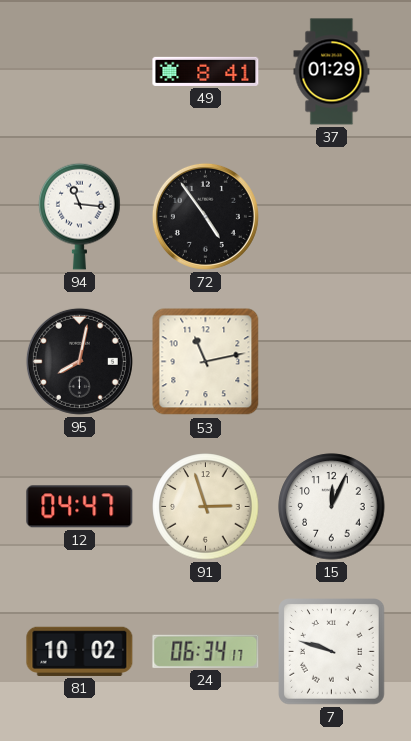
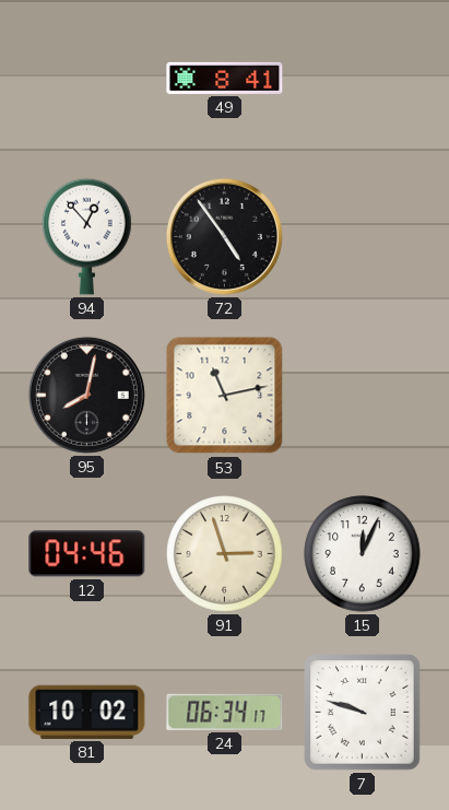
37: 01:29 -> none (332, 72)
94: 11:16 -> 12:53 (87, 236)
12: 04:47 -> 04:46 (87, 554)
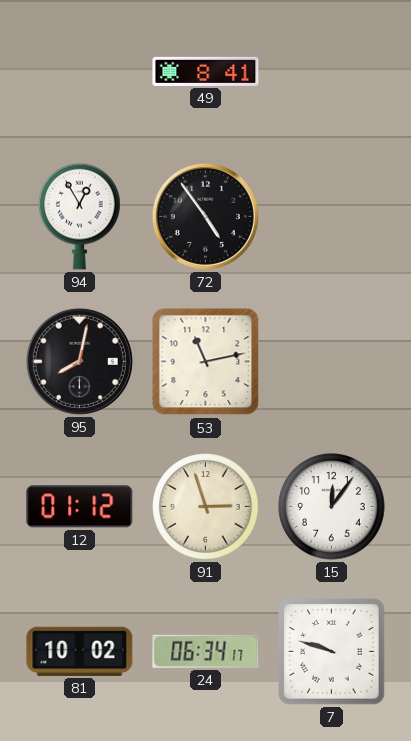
94: 12:53 -> 12:55 (80, 216)
12: 04:46 -> 01:12 (80, 507)
15: 12:04 -> 12:06 (332, 507)
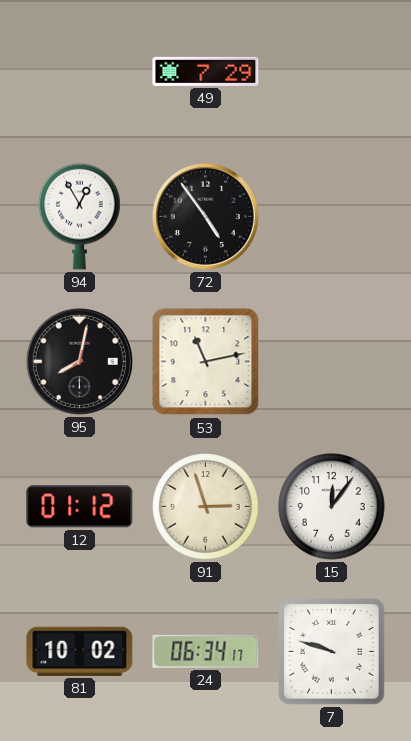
49: 8:41 -> 7:29 (206, 71)
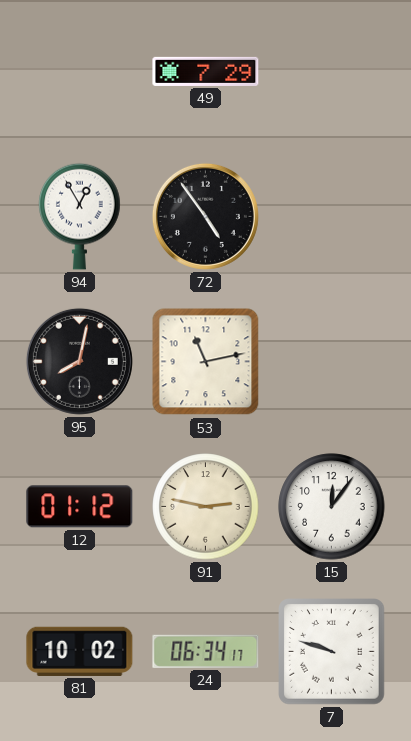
91: 2:57 -> 2:47 (206, 507)
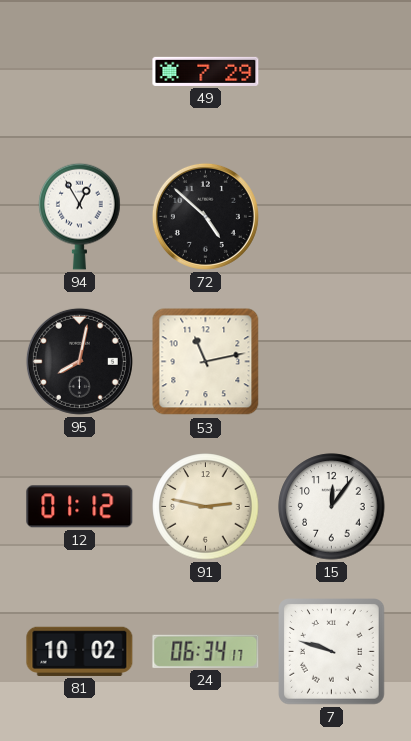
72: 4:54 -> 4:52 (205, 216)
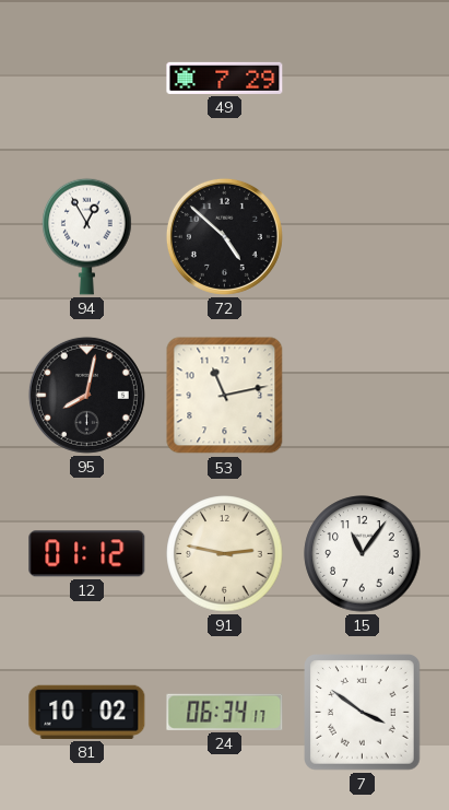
15: 12:06 -> 11:06 (363, 554)
7: 9:48 -> 3:51 (363, 713)
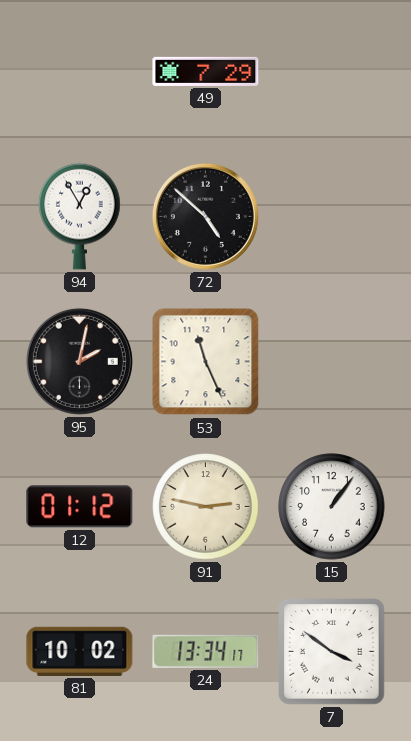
95: 8:02 -> 2:02 (79, 361)
53: 11:13 -> 11:26 (206, 362)
15: 11:06 -> 1:06 (332, 507)
24: 06:34 -> 13:34 (206, 651)
